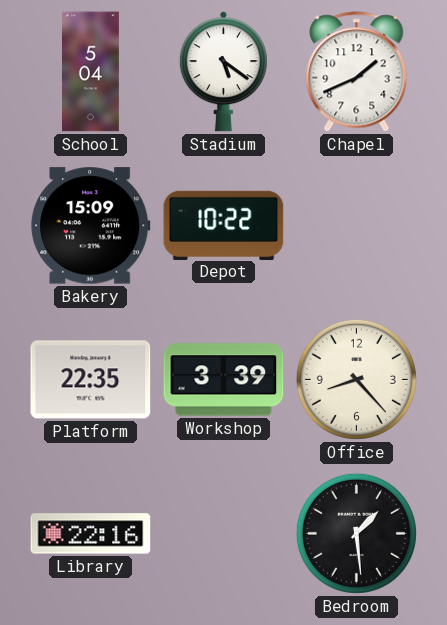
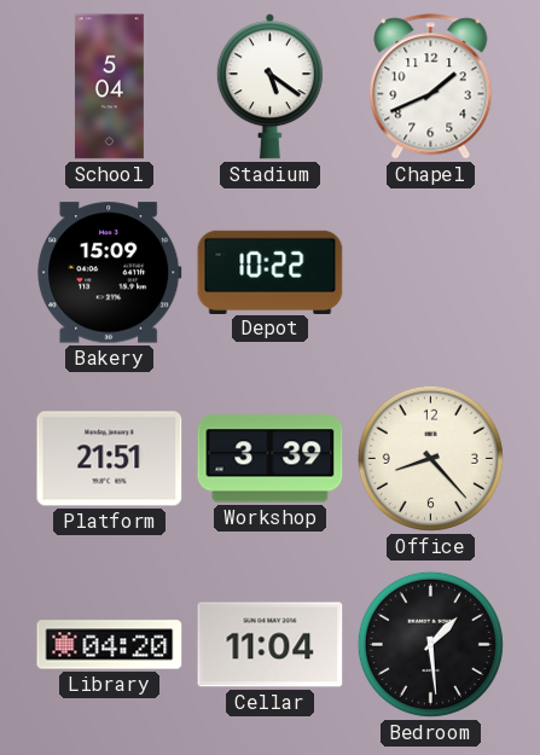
Platform: 22:35 -> 21:51 (110, 459)
Library: 22:16 -> 04:20 (110, 645)
Cellar: none -> 11:04 (271, 645)
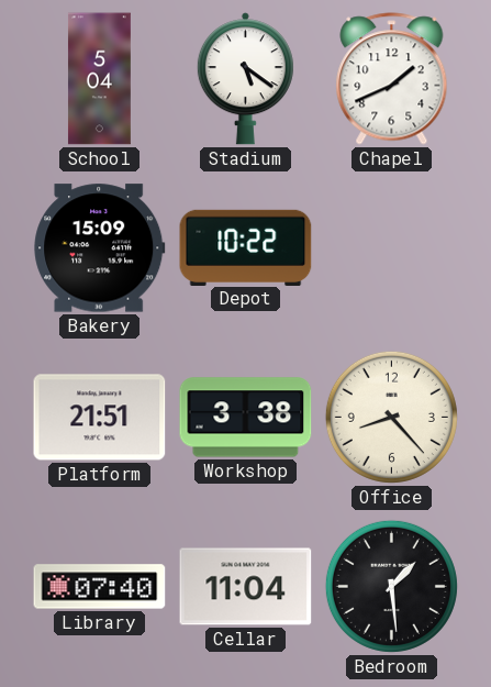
Workshop: 3:39 -> 3:38 (246, 418)
Library: 04:20 -> 07:40 (100, 587)
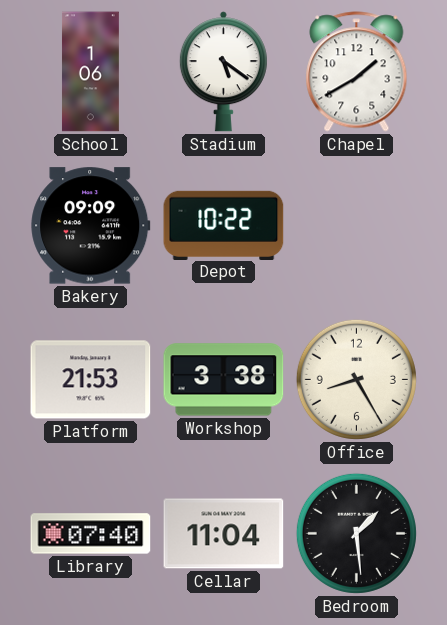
School: 5:04 -> 1:06 (90, 72)
Chapel: 1:41 -> 1:40 (357, 72)
Bakery: 15:09 -> 09:09 (91, 226)
Platform: 21:51 -> 21:53 (91, 380)
Office: 8:23 -> 8:25 (356, 379)
